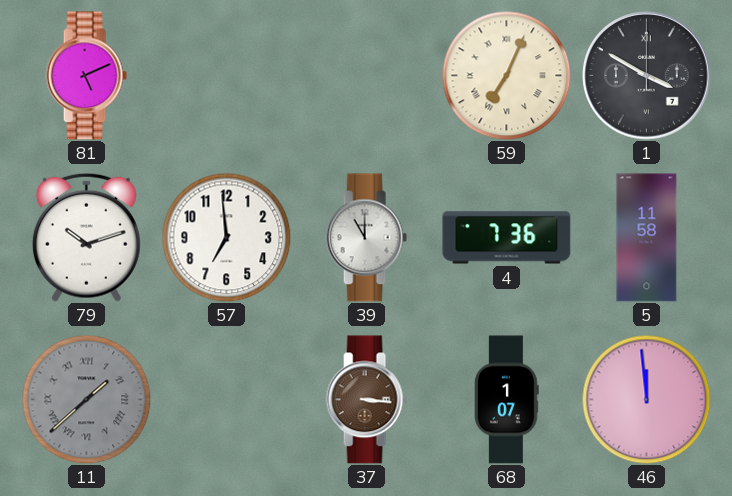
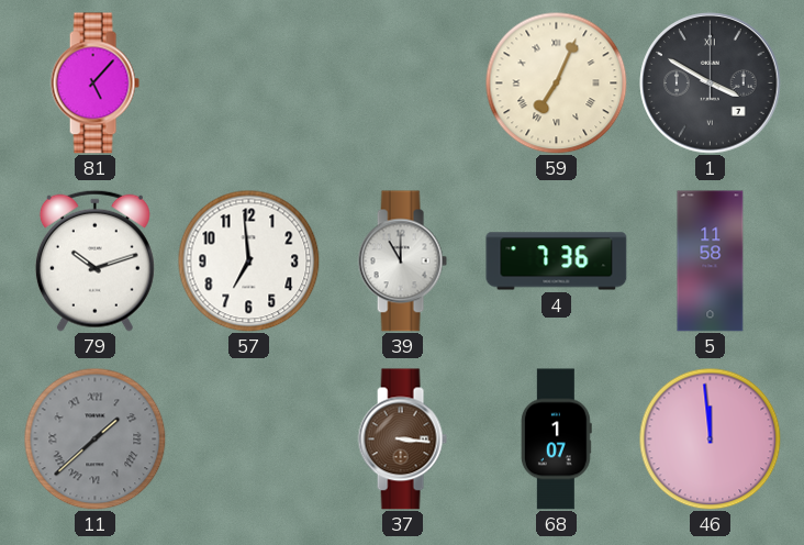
81: 5:11 -> 5:07 (94, 84)
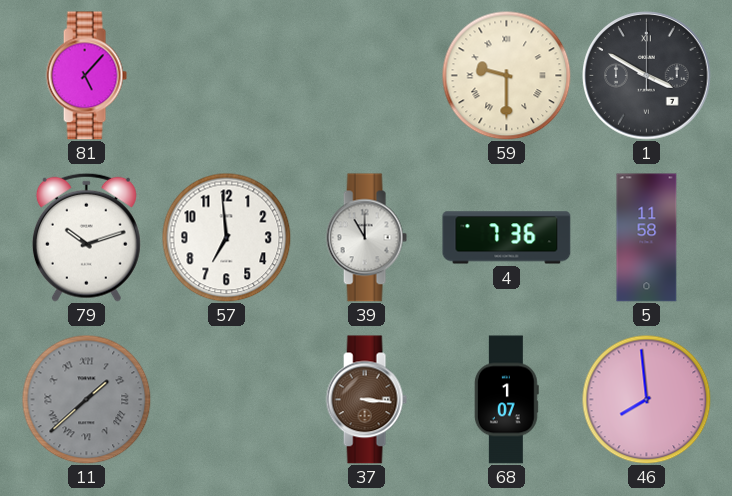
59: 7:04 -> 9:30 (506, 75)
46: 11:59 -> 7:59 (646, 399)
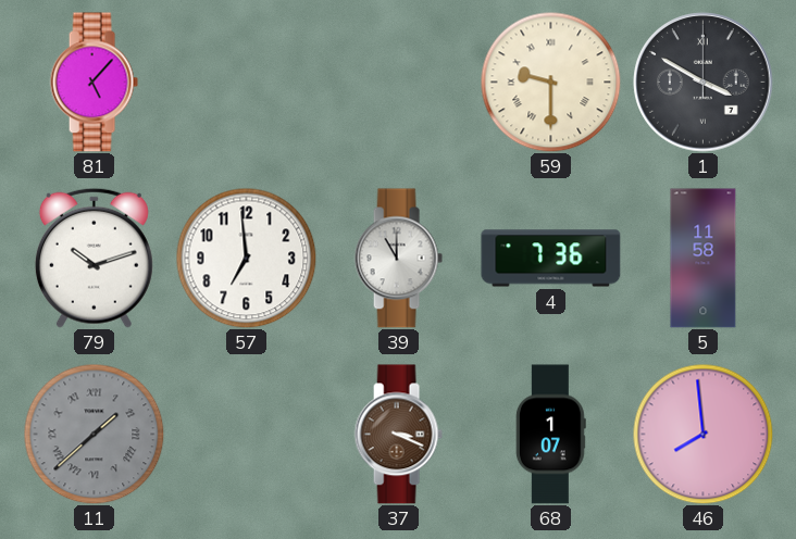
37: 3:16 -> 3:19 (398, 435)
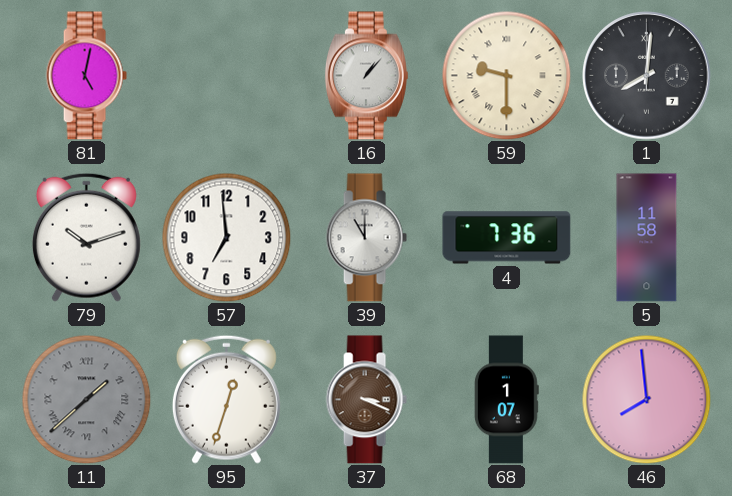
81: 5:07 -> 5:02 (86, 76)
16: none -> 1:07 (366, 76)
1: 3:50 -> 8:01 (647, 76)
95: none -> 12:33 (226, 399)
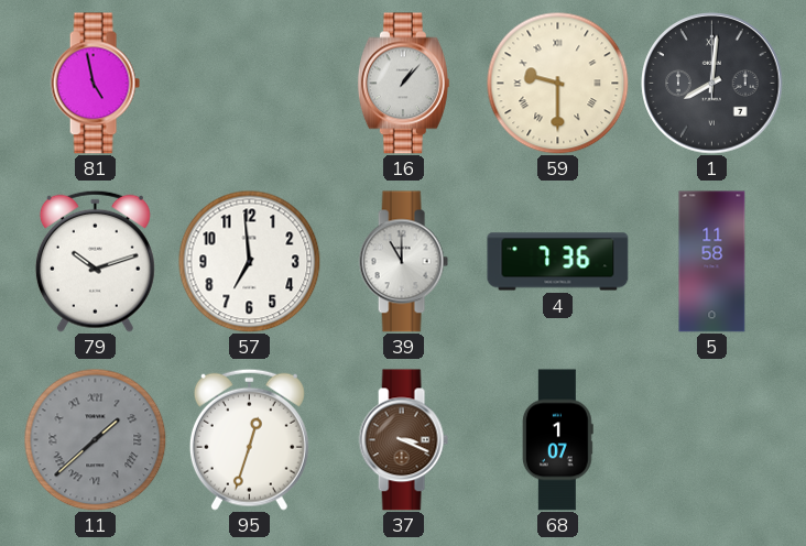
81: 5:02 -> 4:58 (95, 84)
46: 7:59 -> none (646, 399)
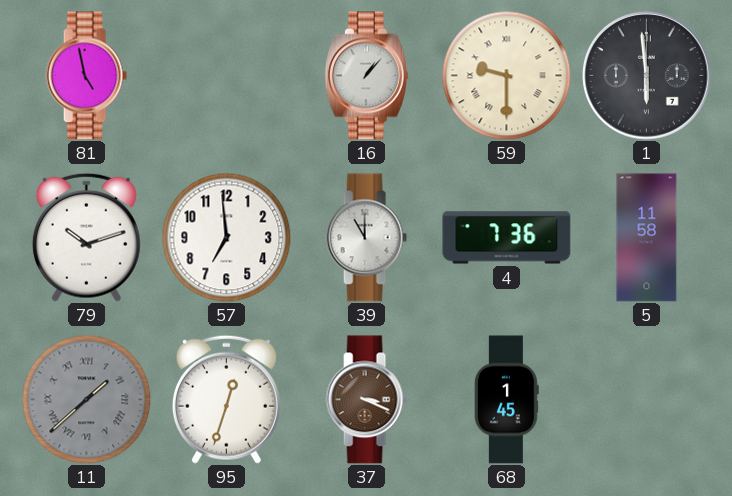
1: 8:01 -> 5:59 (647, 76)
68: 1:07 -> 1:45 (506, 400)
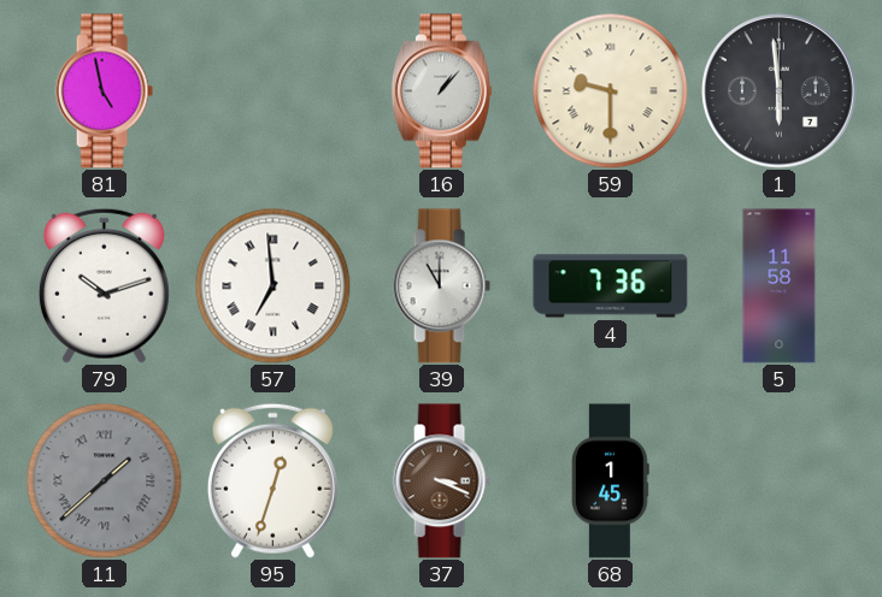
57 numerals: Arabic -> Roman (272, 285)
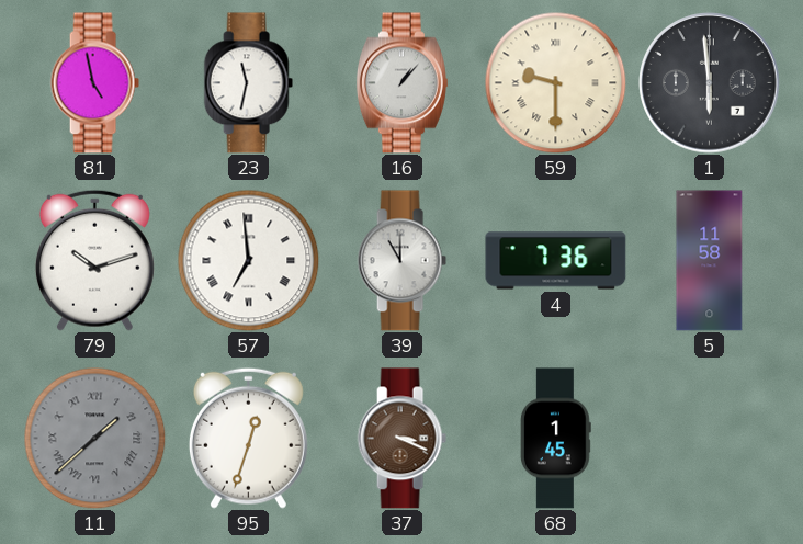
23: none -> 11:32 (248, 83)
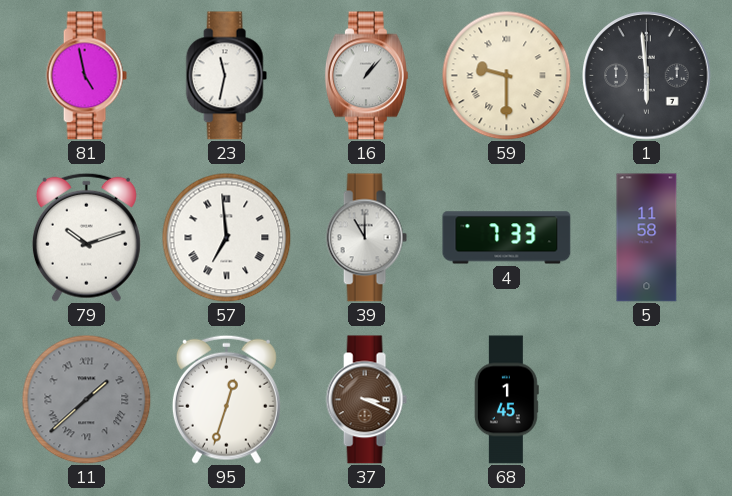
4: 7:36 -> 7:33 (507, 238)
